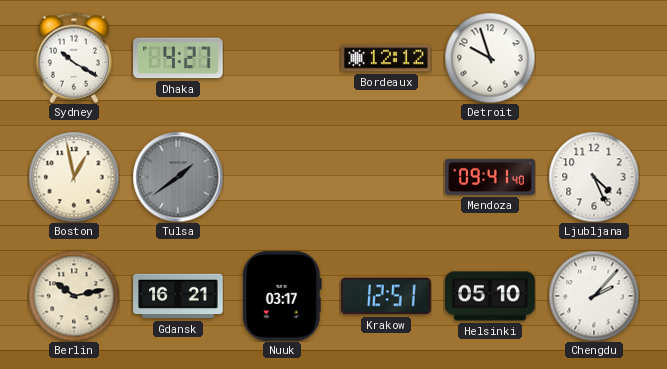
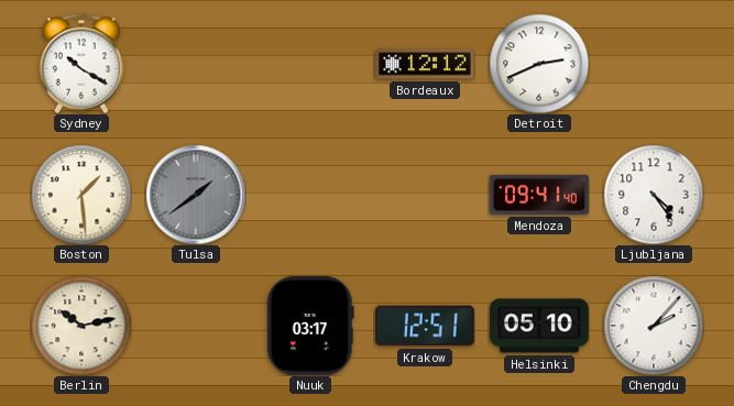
Dhaka: 4:27 -> none (178, 58)
Detroit: 9:57 -> 2:41 (539, 64)
Boston: 12:58 -> 1:29 (81, 195)
Ljubljana: 4:26 -> 4:24 (654, 195)
Gdansk: 16:21 -> none (178, 296)
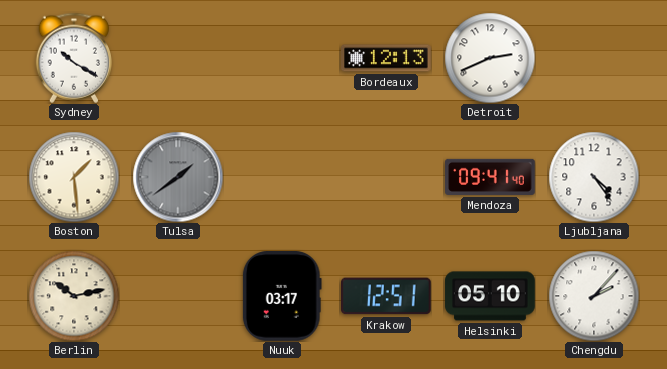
Bordeaux: 12:12 -> 12:13 (386, 58)
